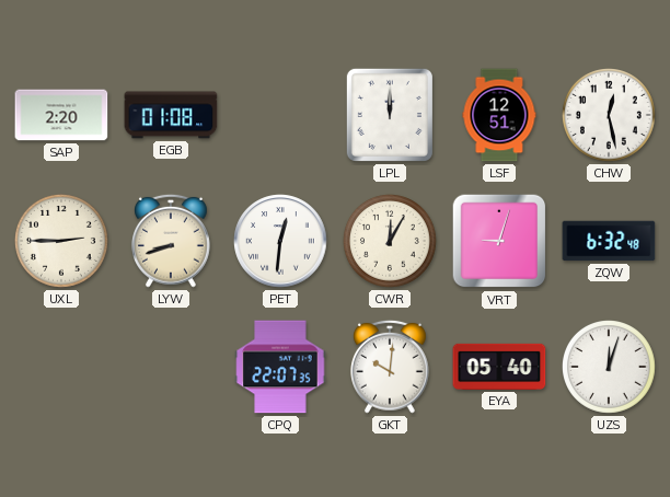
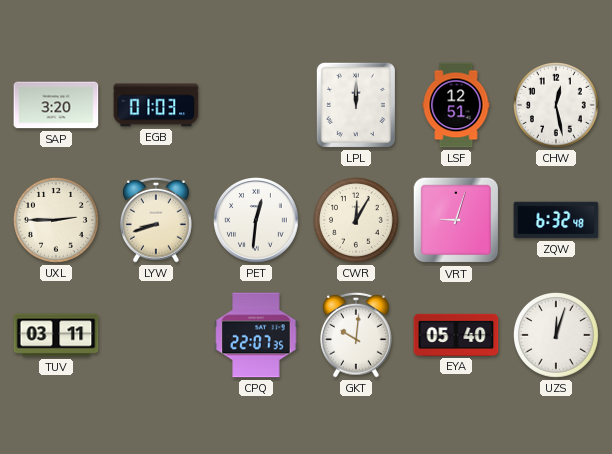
SAP: 2:20 -> 3:20 (56, 105)
EGB: 01:08 -> 01:03 (156, 105)
TUV: none -> 03:11 (56, 335)
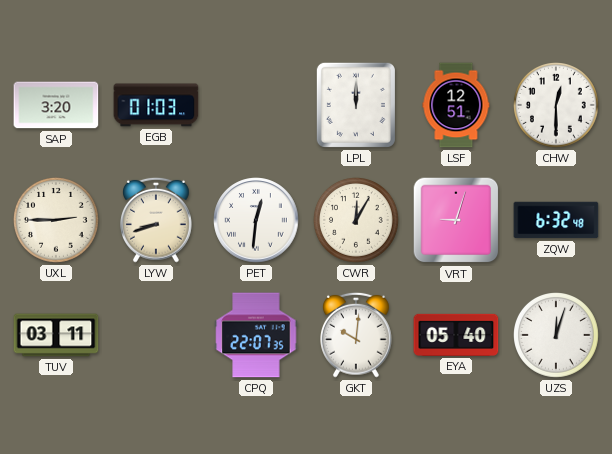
CHW: 12:28 -> 12:30 (557, 106)
